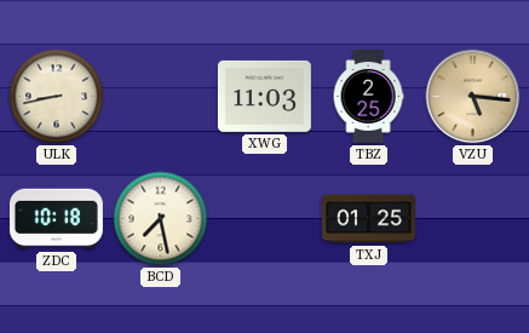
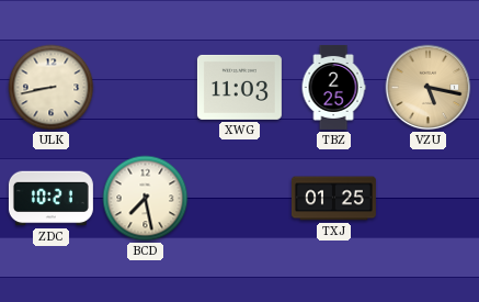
VZU: 5:16 -> 5:17 (429, 88)
ZDC: 10:18 -> 10:21 (50, 199)
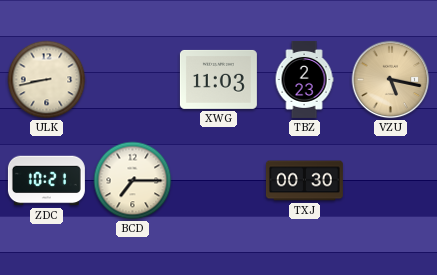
TBZ: 2:25 -> 2:23 (304, 79)
BCD: 7:28 -> 7:15 (133, 181)
TXJ: 01:25 -> 00:30 (304, 181)
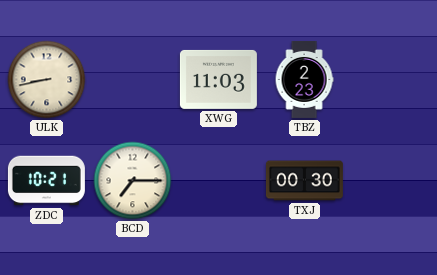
VZU: 5:17 -> none (391, 80)
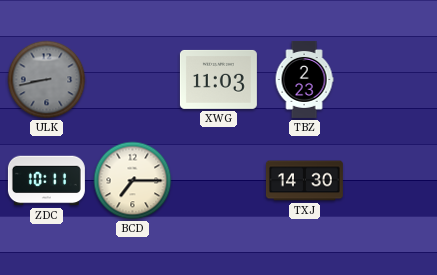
ULK dial: cream -> grey (47, 80)
ZDC: 10:21 -> 10:11 (46, 181)
TXJ: 00:30 -> 14:30 (304, 181)
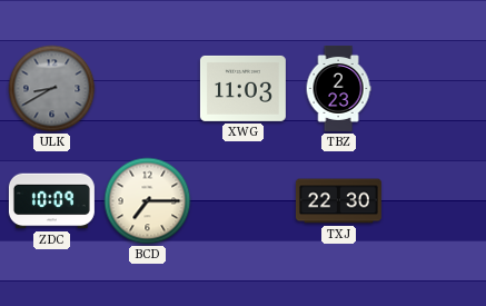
ULK: 8:43 -> 8:40 (52, 89)
ZDC: 10:11 -> 10:09 (51, 201)
TXJ: 14:30 -> 22:30 (338, 201)
